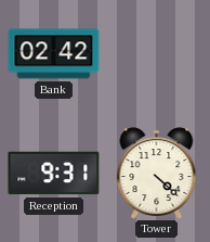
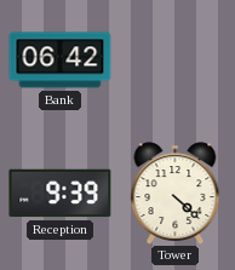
Bank: 02:42 -> 06:42 (61, 61)
Reception: 9:31 -> 9:39 (61, 194)
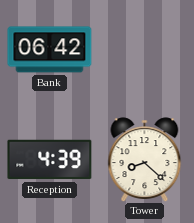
Reception: 9:39 -> 4:39 (50, 160)
Tower: 4:22 -> 8:22 (145, 159)
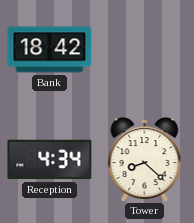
Bank: 06:42 -> 18:42 (50, 50)
Reception: 4:39 -> 4:34 (50, 160)
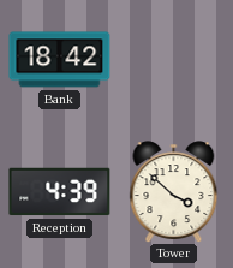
Reception: 4:34 -> 4:39 (60, 192)
Tower: 8:22 -> 3:52 (174, 191)
